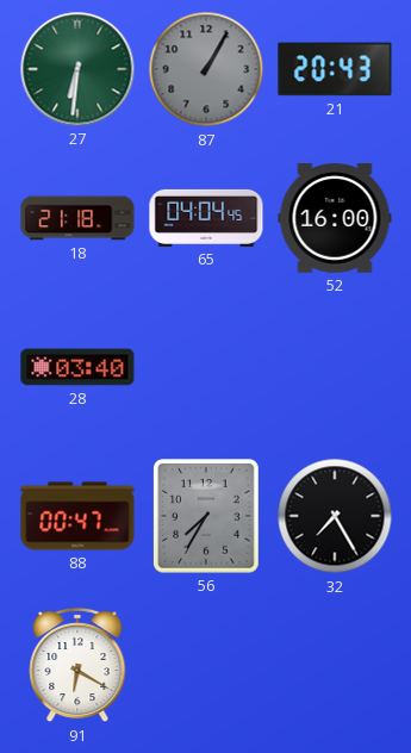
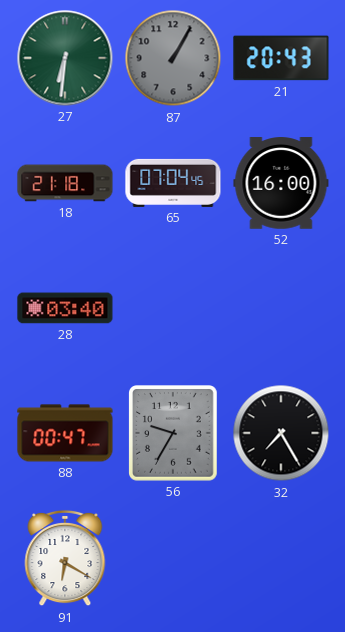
65: 04:04 -> 07:04 (173, 183)
56: 7:35 -> 9:35 (174, 433)
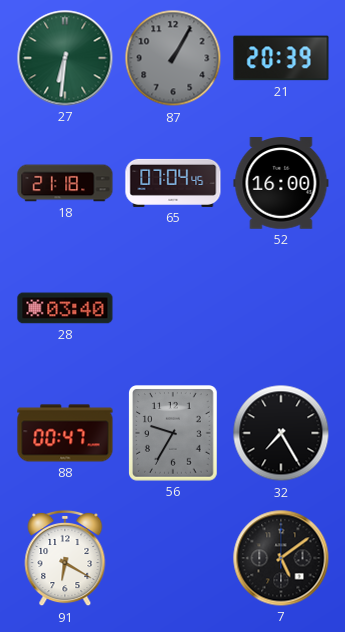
21: 20:43 -> 20:39 (281, 58)
7: none -> 5:09 (281, 558)
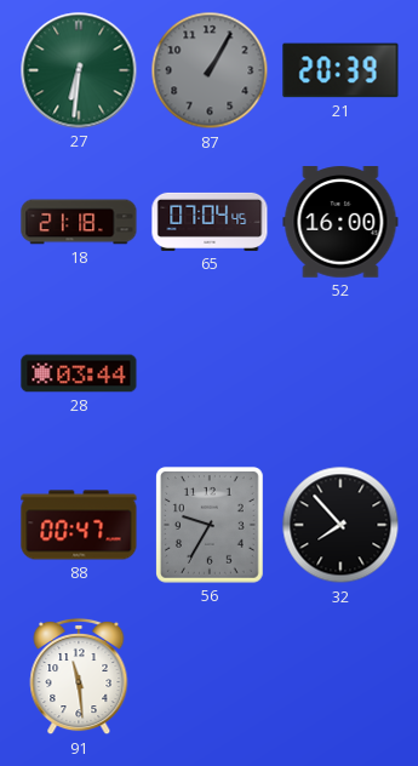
28: 03:40 -> 03:44 (79, 373)
32: 7:25 -> 7:53 (340, 525)
91: 6:20 -> 11:29 (79, 676)
7: 5:09 -> none (281, 558)
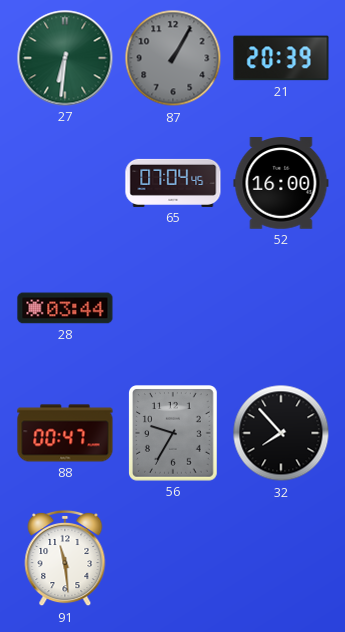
18: 21:18 -> none (79, 222)
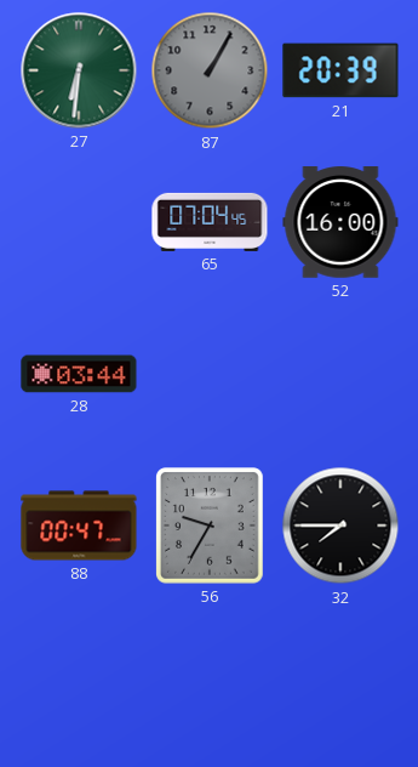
32: 7:53 -> 7:45 (340, 525)
91: 11:29 -> none (65, 558)
